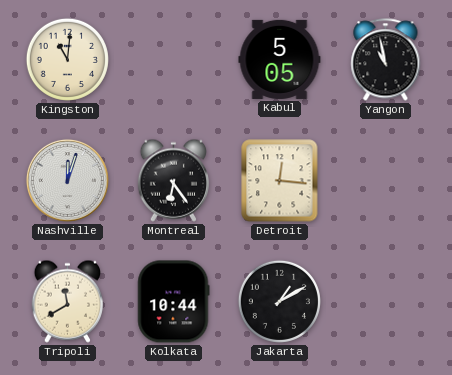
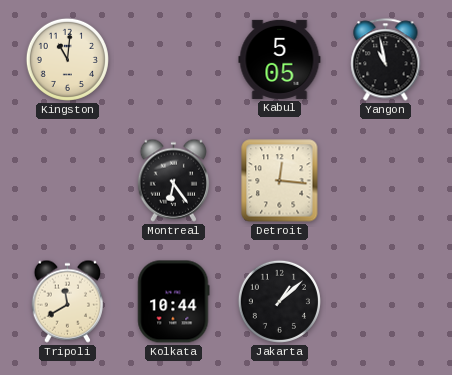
Nashville: 12:03 -> none (67, 180)
Jakarta: 1:10 -> 1:08 (279, 301)
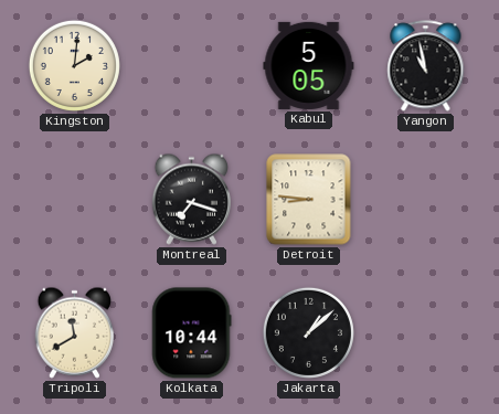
Kingston: 11:01 -> 2:01 (74, 65)
Montreal: 6:24 -> 7:18 (191, 199)
Detroit: 12:16 -> 8:46 (309, 200)
